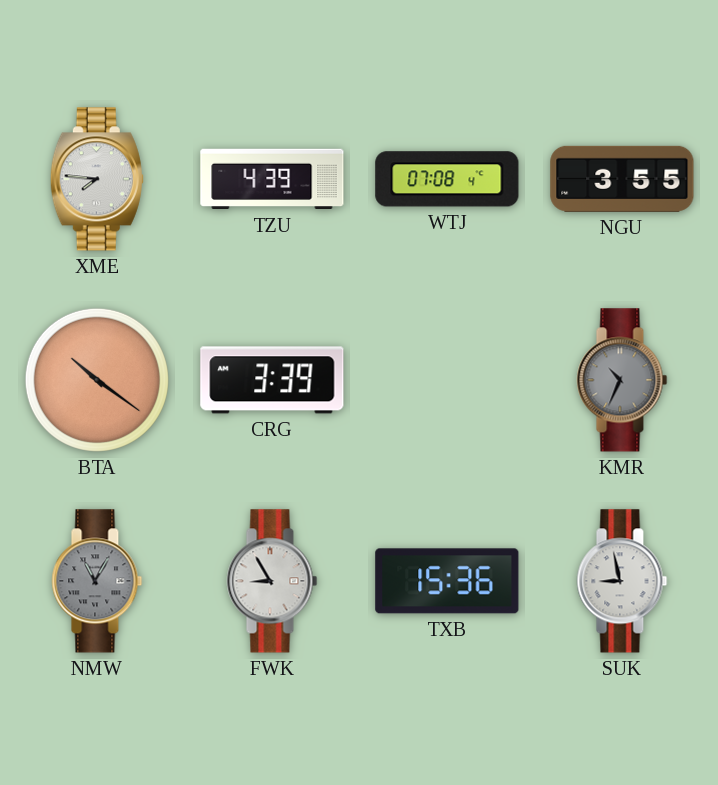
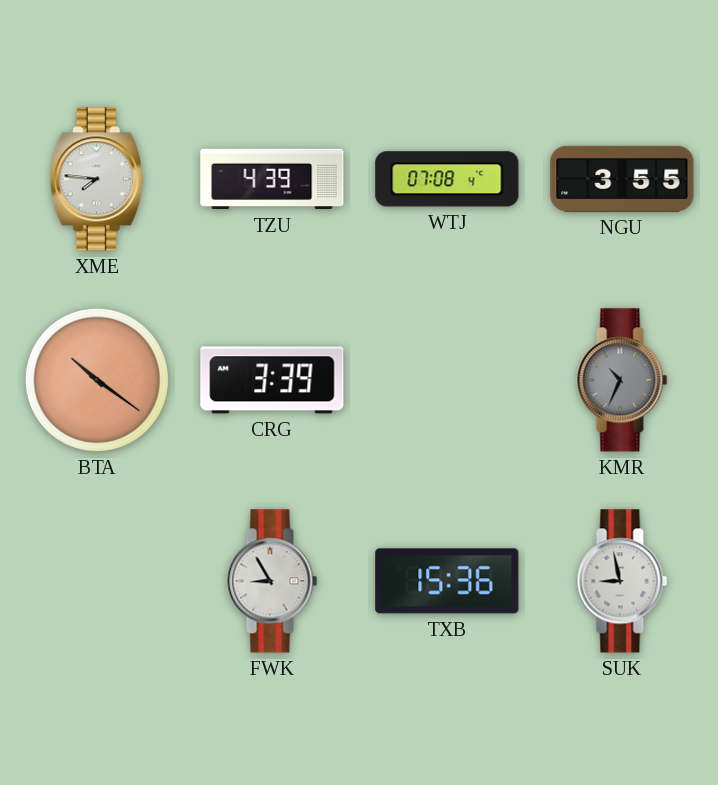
NMW: 11:05 -> none (97, 581)
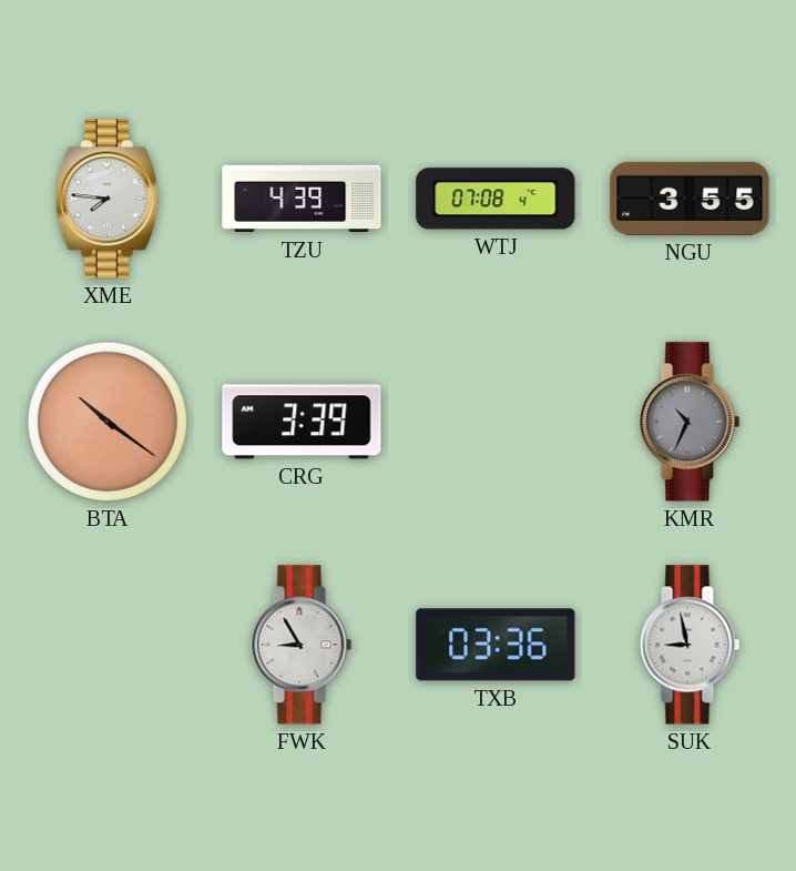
TXB: 15:36 -> 03:36 (496, 645)
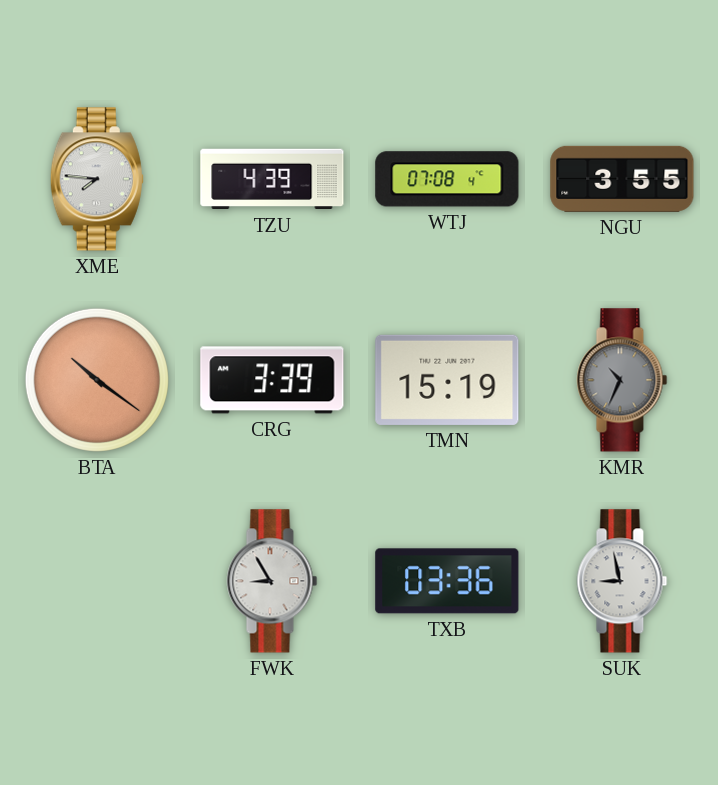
TMN: none -> 15:19 (447, 380)
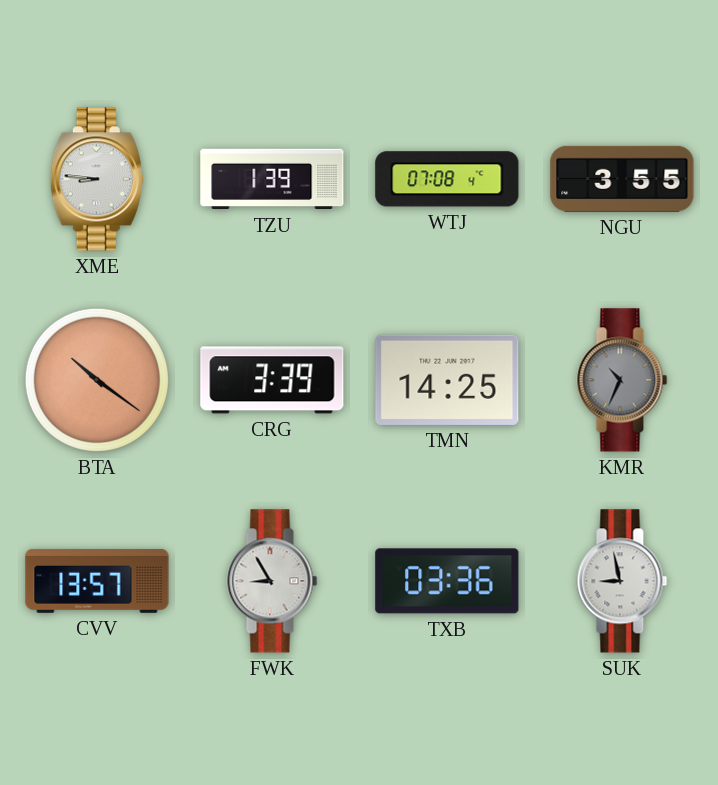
XME: 7:46 -> 8:46 (97, 179)
TZU: 4:39 -> 1:39 (272, 179)
TMN: 15:19 -> 14:25 (447, 380)
CVV: none -> 13:57 (97, 581)
